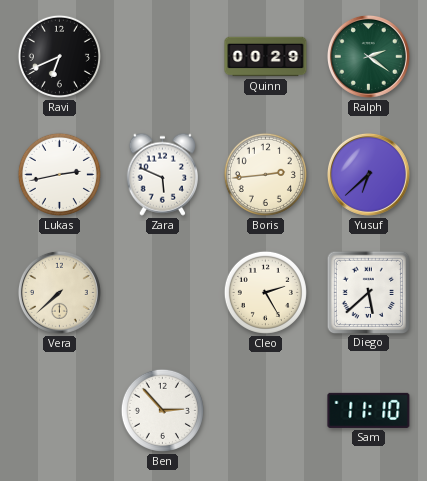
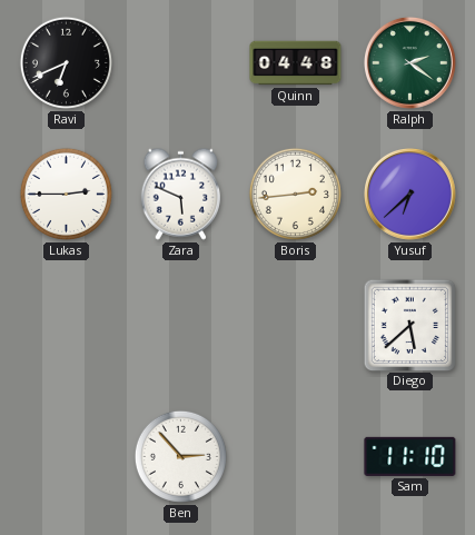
Quinn: 00:29 -> 04:48 (296, 63)
Lukas: 2:43 -> 2:45 (66, 194)
Vera: 7:38 -> none (59, 292)
Cleo: 2:25 -> none (265, 292)
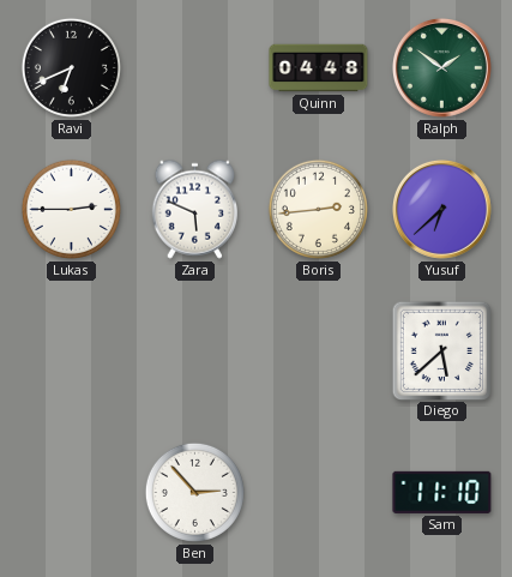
Ralph: 2:21 -> 1:51 (441, 67)
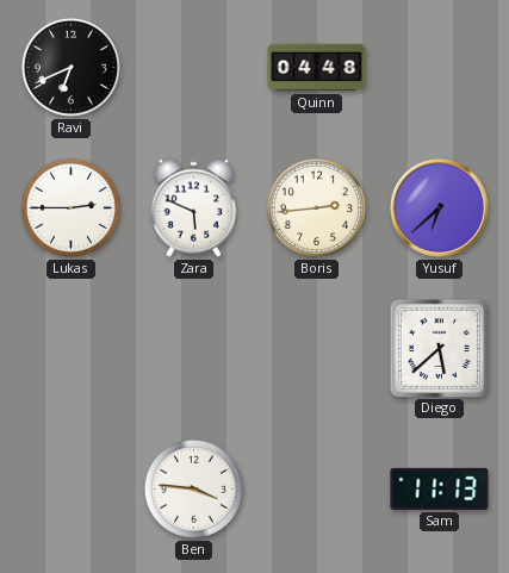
Ralph: 1:51 -> none (441, 67)
Ben: 2:53 -> 3:46 (193, 488)
Sam: 11:10 -> 11:13 (440, 488)
